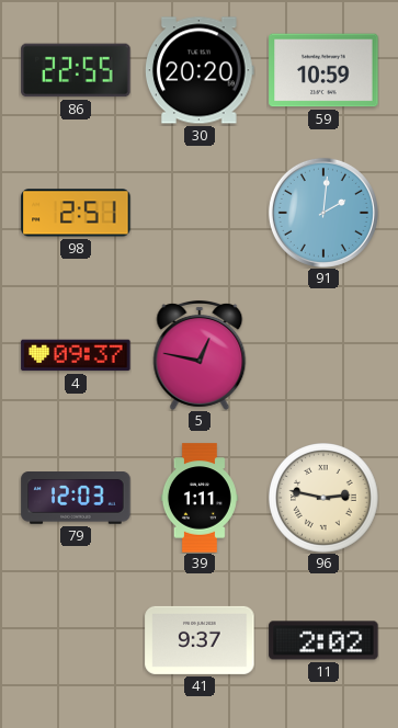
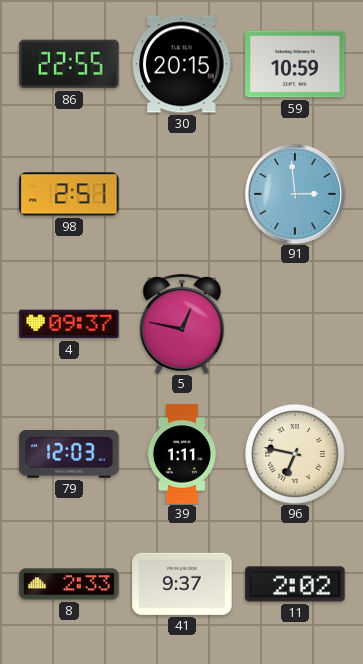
30: 20:20 -> 20:15 (182, 64)
91: 2:01 -> 2:59 (295, 194)
96: 2:47 -> 6:47 (296, 455)
8: none -> 2:33 (69, 584)
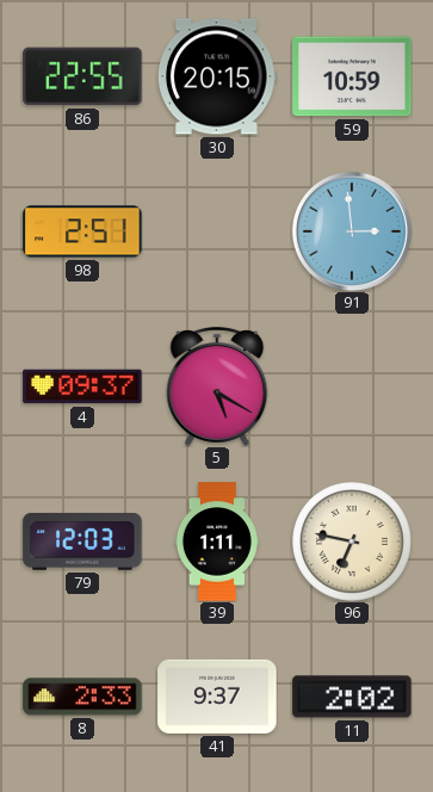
5: 12:47 -> 5:20 (217, 386)
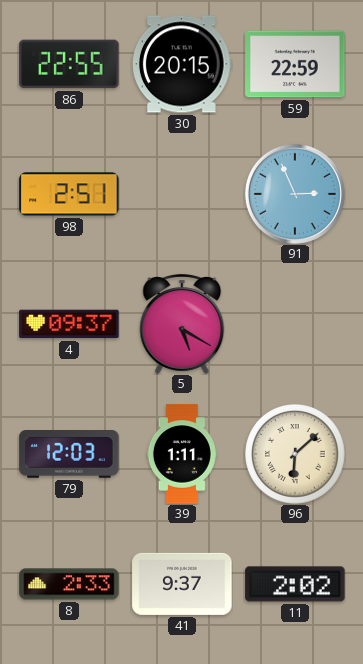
59: 10:59 -> 22:59 (295, 64)
91: 2:59 -> 2:56 (295, 194)
96: 6:47 -> 6:08 (296, 455)
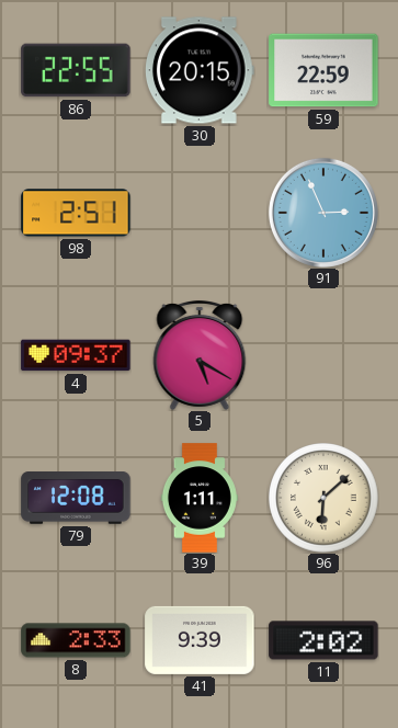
79: 12:03 -> 12:08 (76, 499)
41: 9:37 -> 9:39 (200, 640)
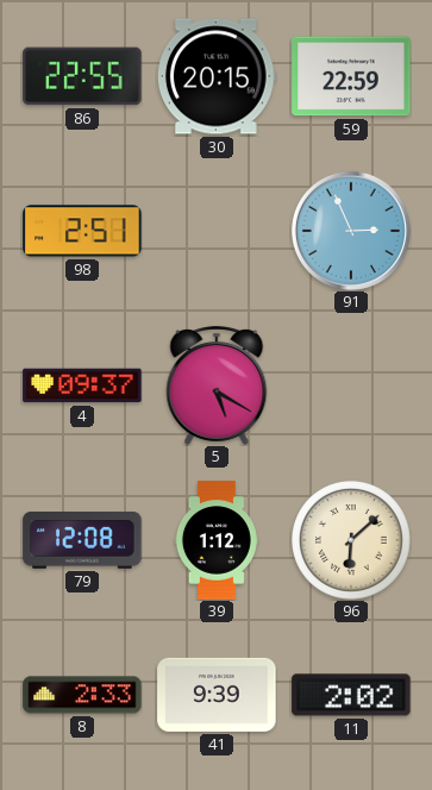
39: 1:11 -> 1:12 (217, 540)
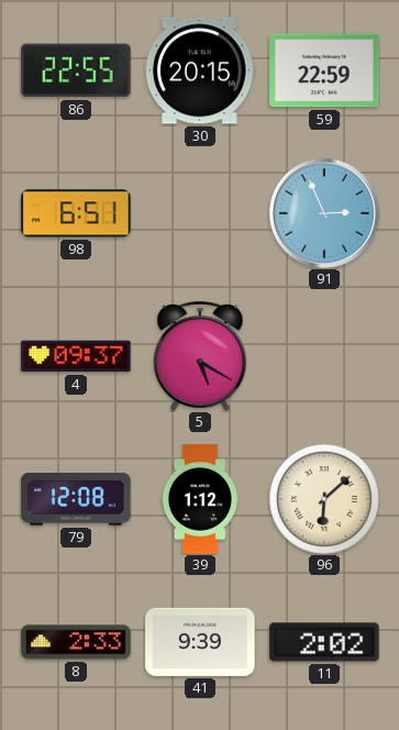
98: 2:51 -> 6:51 (76, 213)
